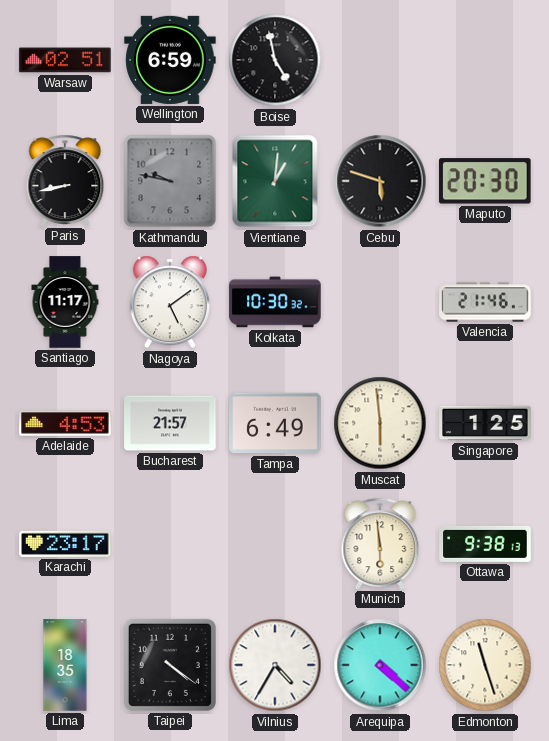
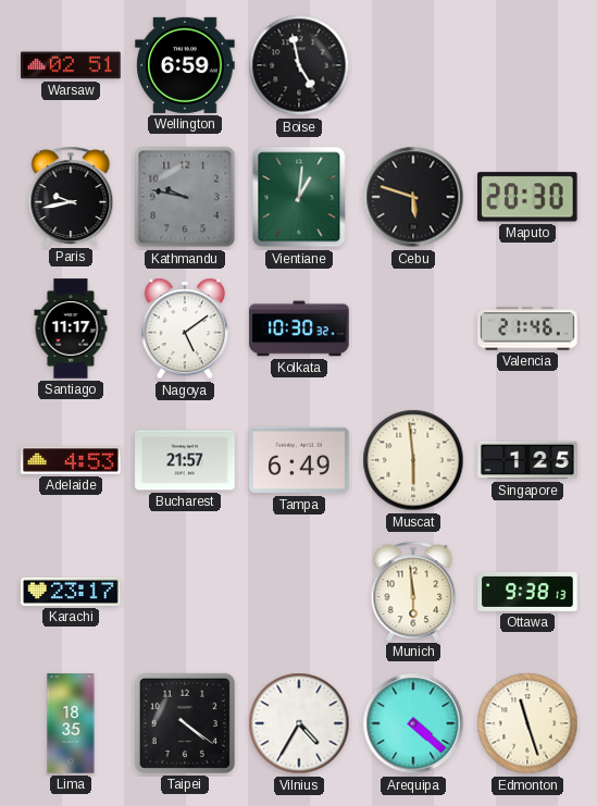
Paris: 8:43 -> 9:43 (71, 196)
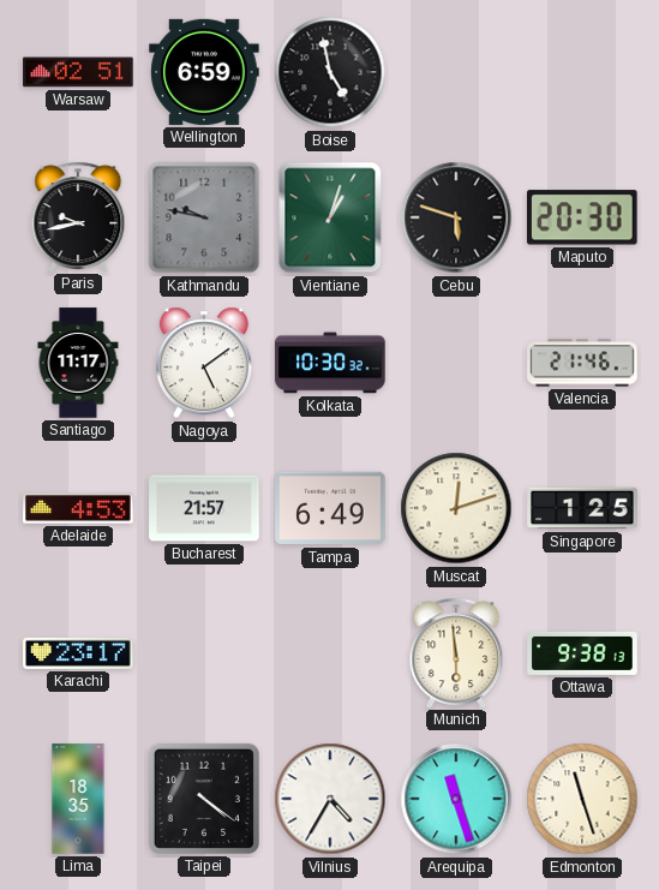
Vientiane: 1:01 -> 1:03 (330, 217)
Muscat: 5:59 -> 12:12 (456, 508)
Arequipa: 4:22 -> 11:27 (456, 799)
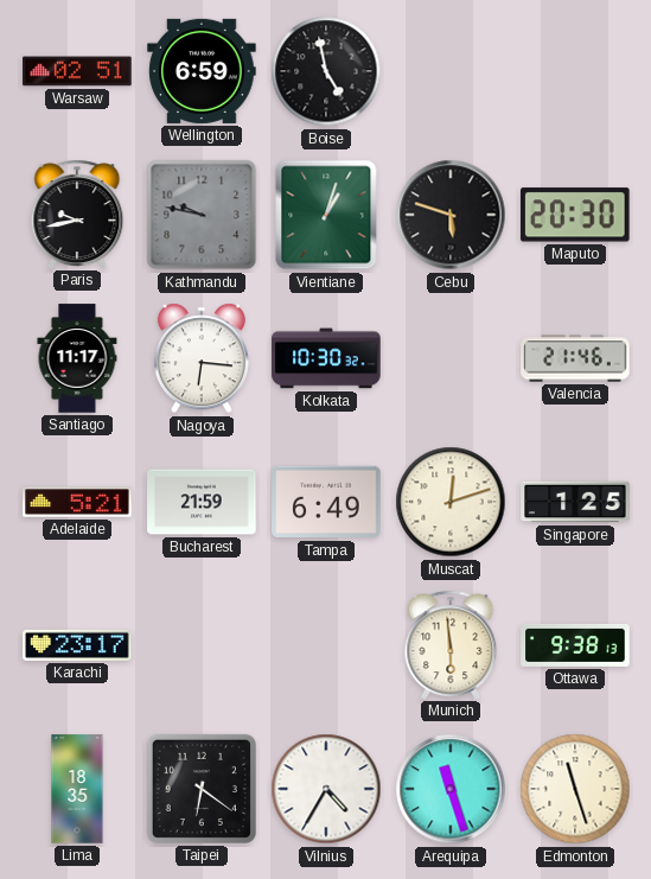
Nagoya: 5:09 -> 6:16 (202, 358)
Adelaide: 4:53 -> 5:21 (77, 502)
Bucharest: 21:57 -> 21:59 (202, 502)
Taipei: 4:21 -> 6:21 (202, 789)
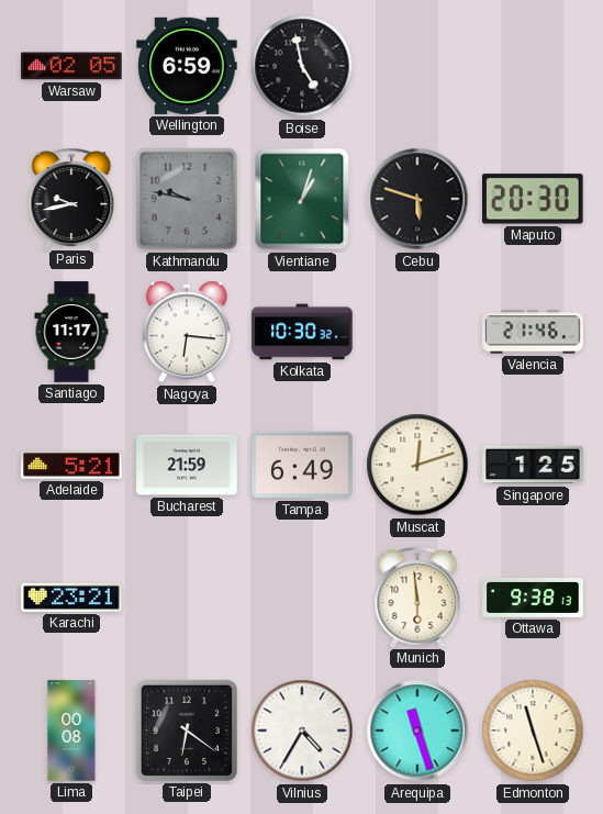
Warsaw: 02:51 -> 02:05 (71, 66)
Karachi: 23:17 -> 23:21 (71, 598)
Lima: 18:35 -> 00:08 (71, 731)
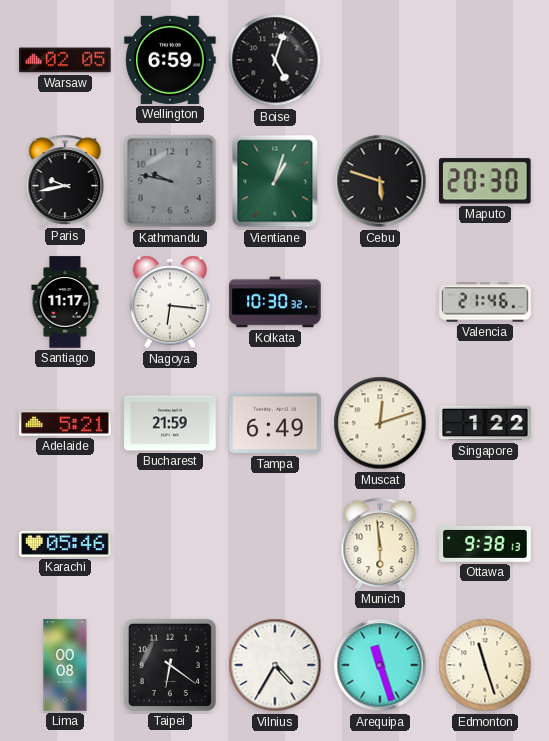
Boise: 4:58 -> 5:03 (275, 60)
Singapore: 1:25 -> 1:22 (485, 423)
Karachi: 23:21 -> 05:46 (65, 544)
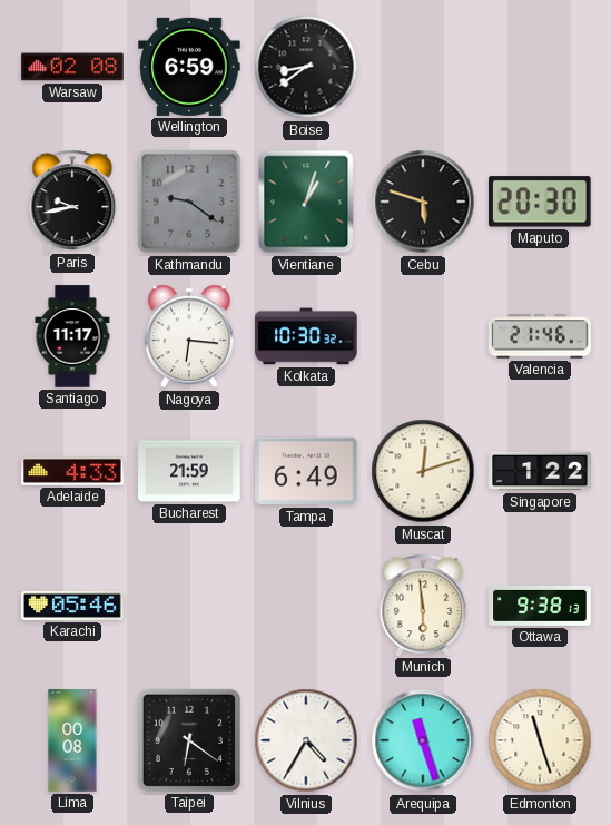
Warsaw: 02:05 -> 02:08 (72, 67)
Boise: 5:03 -> 8:39 (306, 67)
Kathmandu: 9:47 -> 9:21 (189, 202)
Adelaide: 5:21 -> 4:33 (72, 471)
